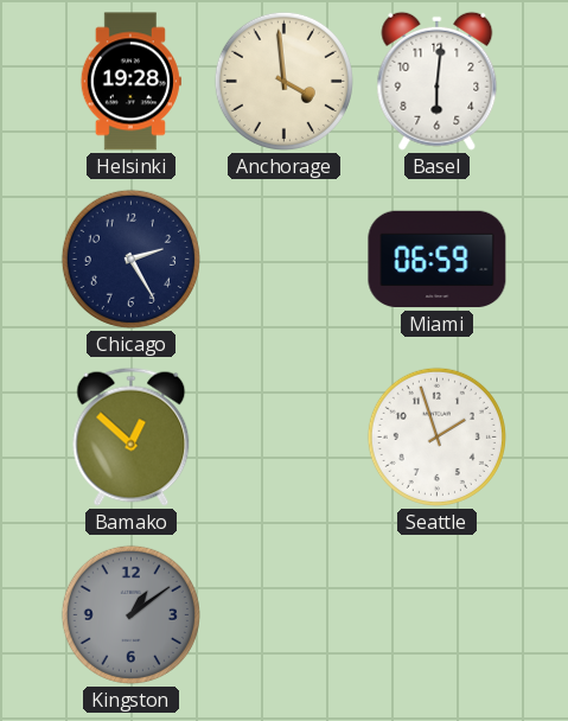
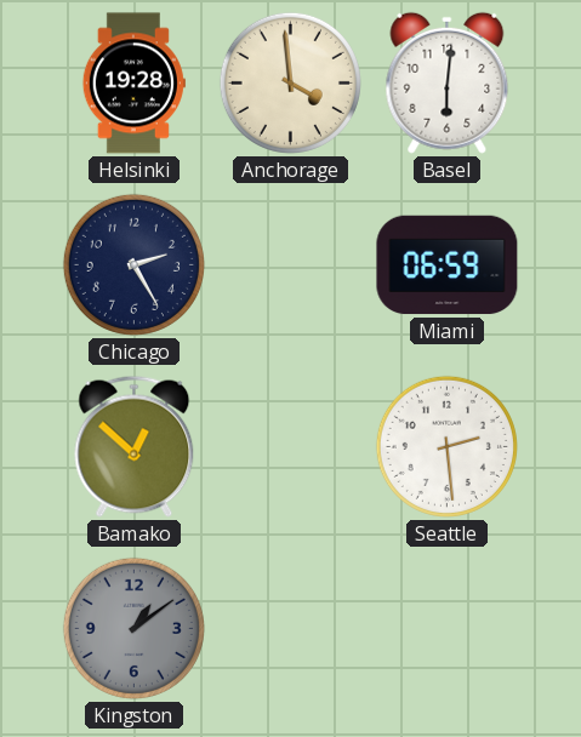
Seattle: 1:57 -> 2:29 (446, 446)
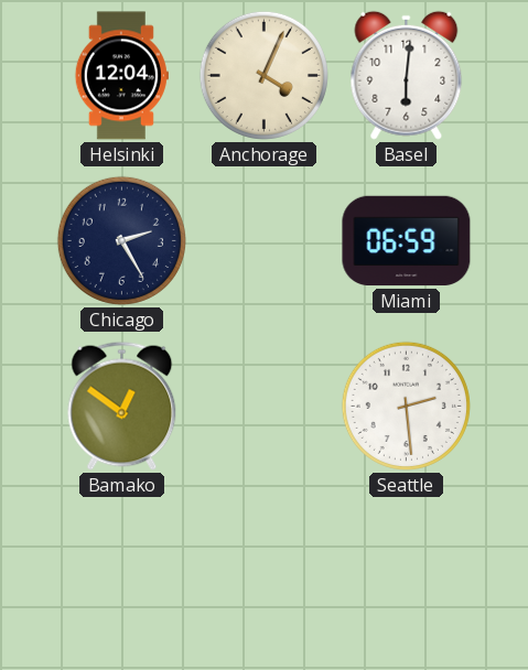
Helsinki: 19:28 -> 12:04 (121, 76)
Anchorage: 3:59 -> 4:04 (263, 75)
Bamako: 12:52 -> 12:51 (122, 406)
Kingston: 1:09 -> none (133, 628)
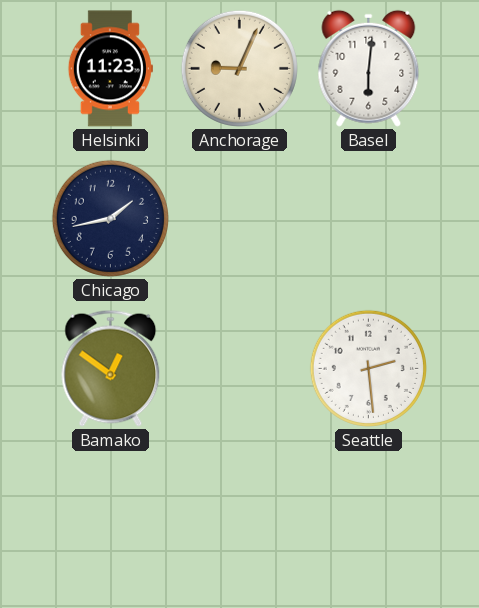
Helsinki: 12:04 -> 11:23 (110, 69)
Anchorage: 4:04 -> 9:04 (239, 68)
Chicago: 2:25 -> 1:43 (110, 218)
Miami: 06:59 -> none (407, 241)
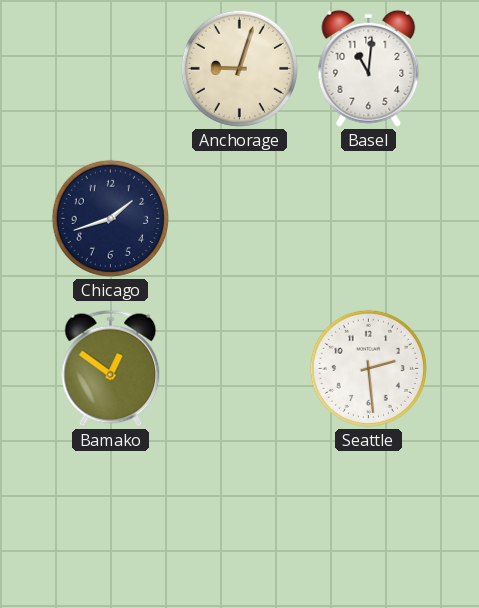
Helsinki: 11:23 -> none (110, 69)
Anchorage: 9:04 -> 9:03 (239, 68)
Basel: 6:01 -> 11:01 (369, 68)
Chicago: 1:43 -> 1:42 (110, 218)
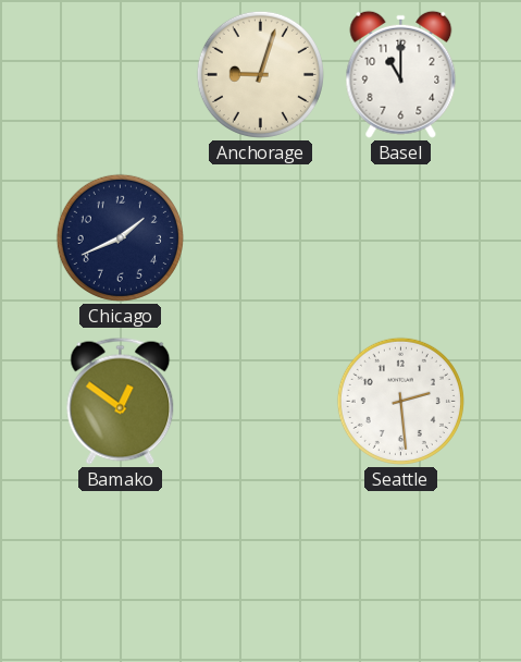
Basel: 11:01 -> 11:00 (401, 74)
Chicago: 1:42 -> 1:41 (120, 237)
